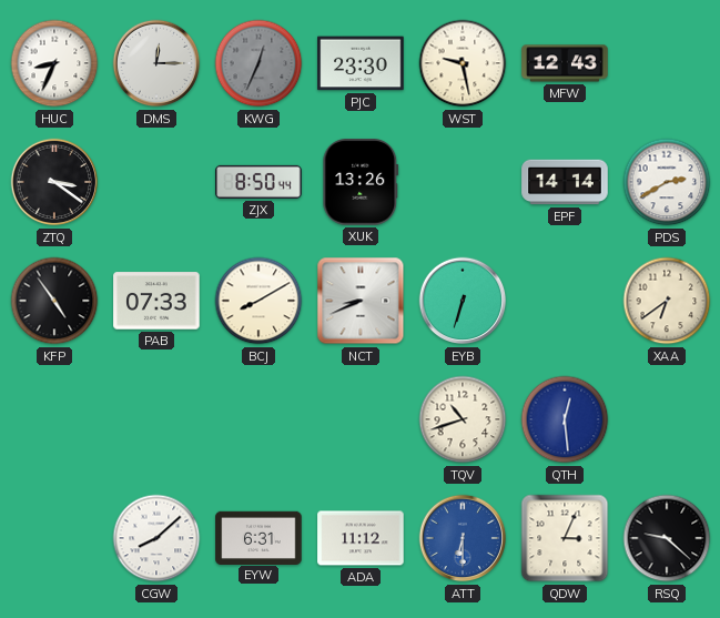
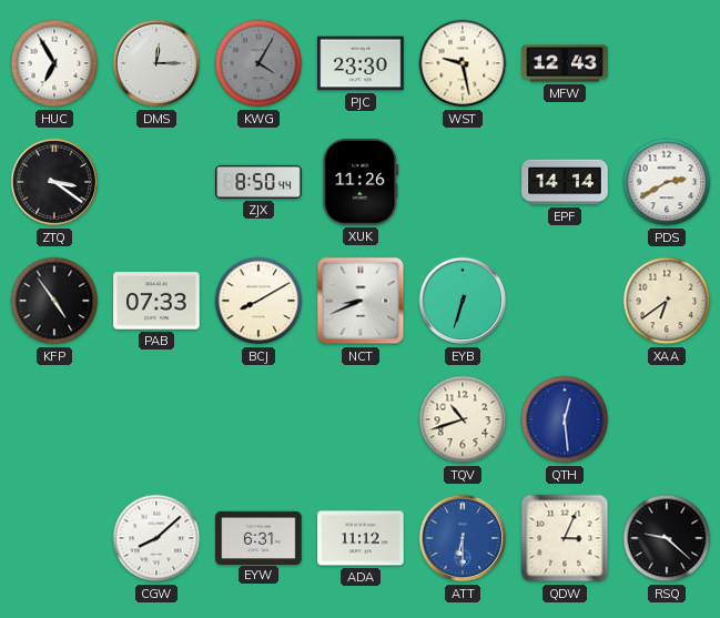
HUC: 8:34 -> 6:55 (54, 63)
KWG: 12:34 -> 4:05 (258, 63)
XUK: 13:26 -> 11:26 (361, 182)
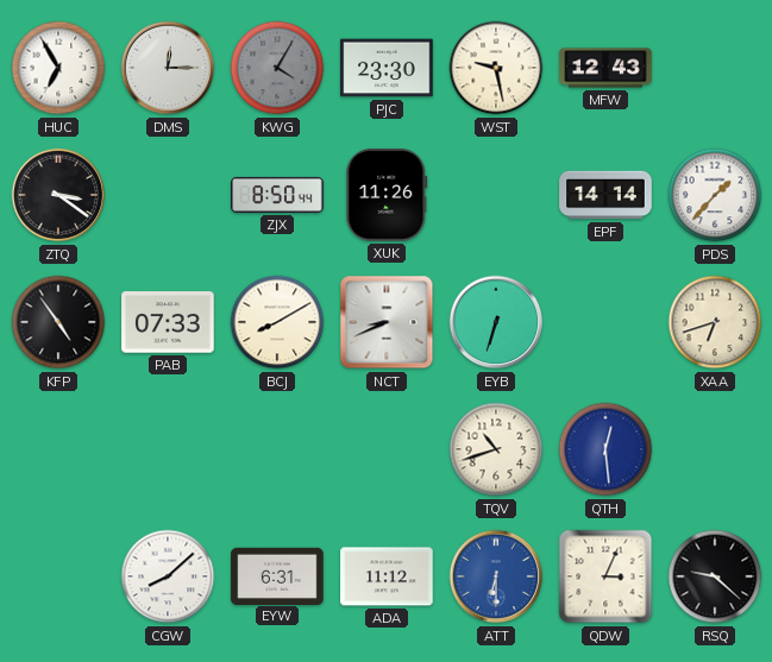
PDS: 2:40 -> 1:37 (715, 195)
XAA: 6:39 -> 6:42 (715, 322)
